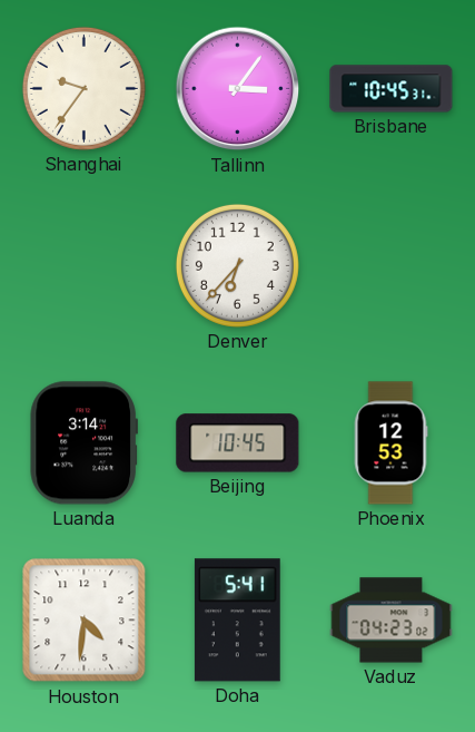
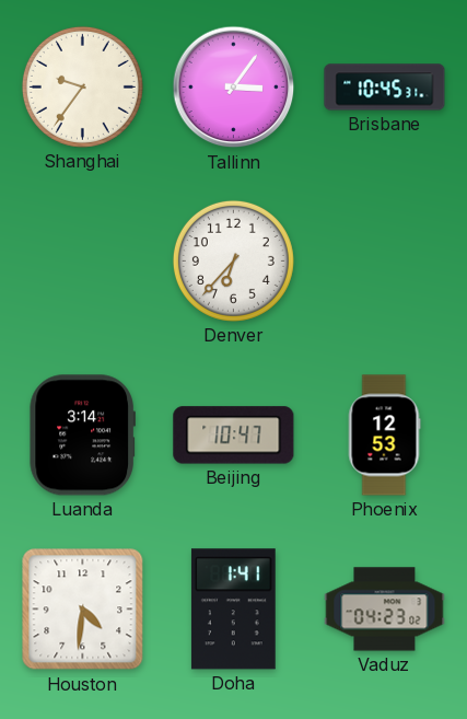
Beijing: 10:45 -> 10:47 (234, 436)
Doha: 5:41 -> 1:41 (233, 610)
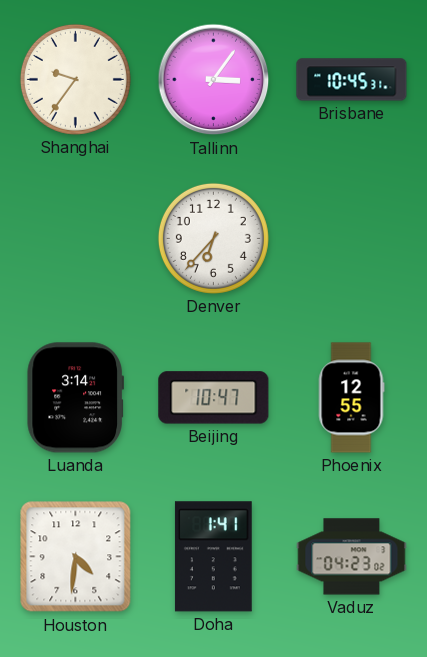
Phoenix: 12:53 -> 12:55 (351, 398)
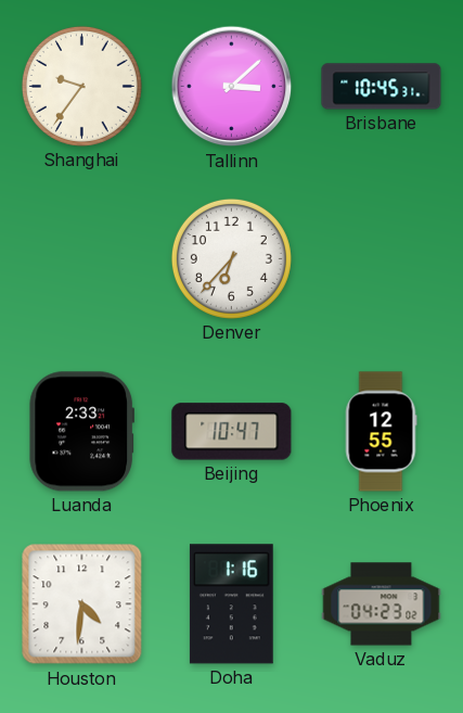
Tallinn: 3:06 -> 3:08 (232, 87)
Luanda: 3:14 -> 2:33 (81, 432)
Doha: 1:41 -> 1:16 (231, 604)
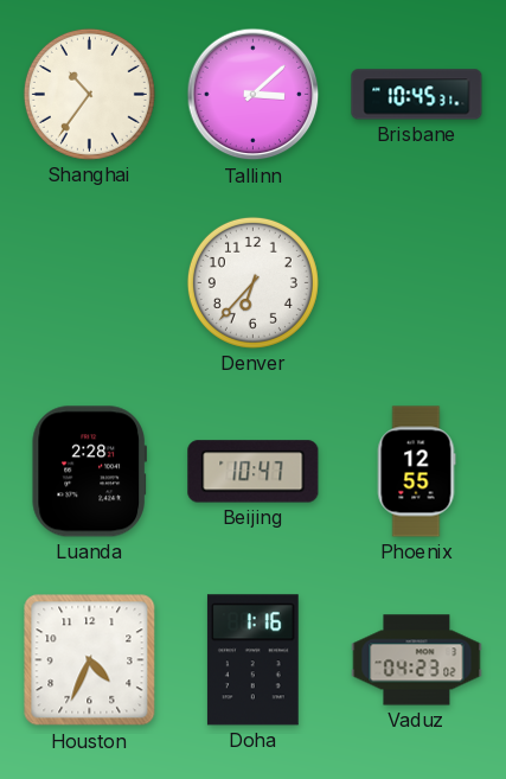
Shanghai: 9:36 -> 10:36 (89, 94)
Luanda: 2:33 -> 2:28 (89, 472)
Houston: 4:31 -> 4:34 (90, 660)
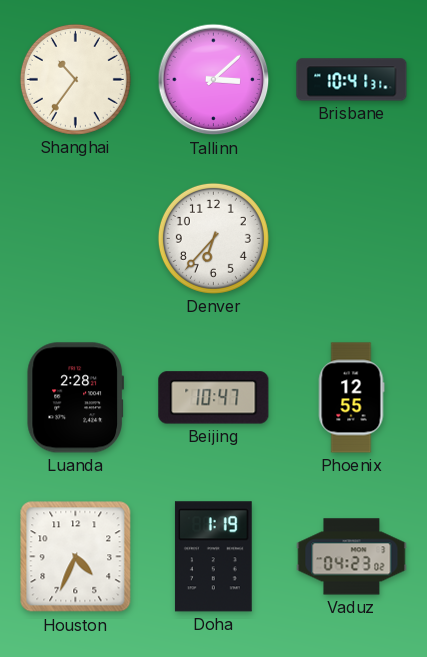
Brisbane: 10:45 -> 10:41 (352, 80)
Doha: 1:16 -> 1:19 (213, 557)
